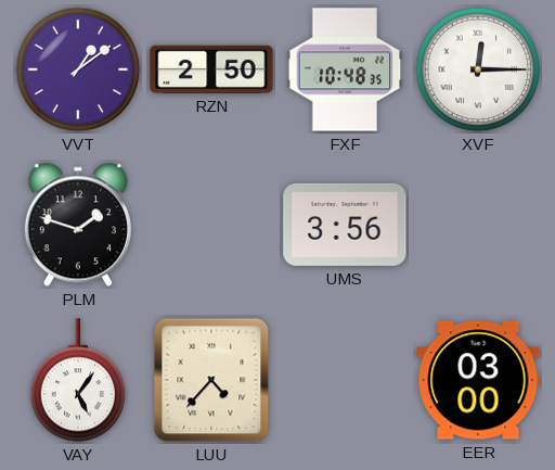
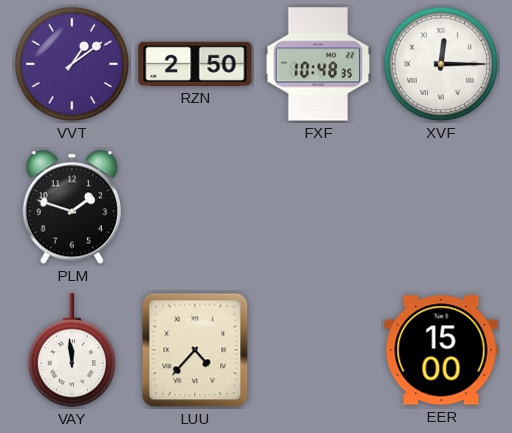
UMS: 3:56 -> none (345, 225)
VAY: 5:06 -> 11:59 (71, 350)
EER: 03:00 -> 15:00 (441, 350)
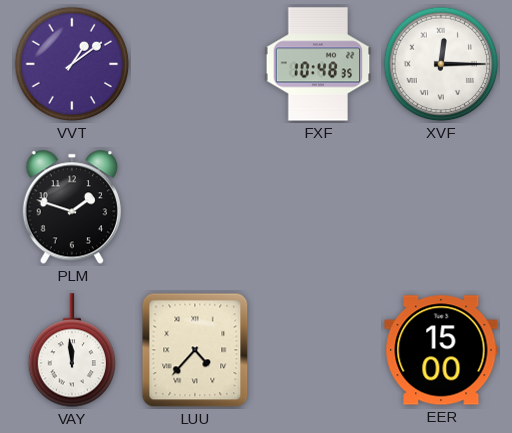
RZN: 2:50 -> none (195, 64)
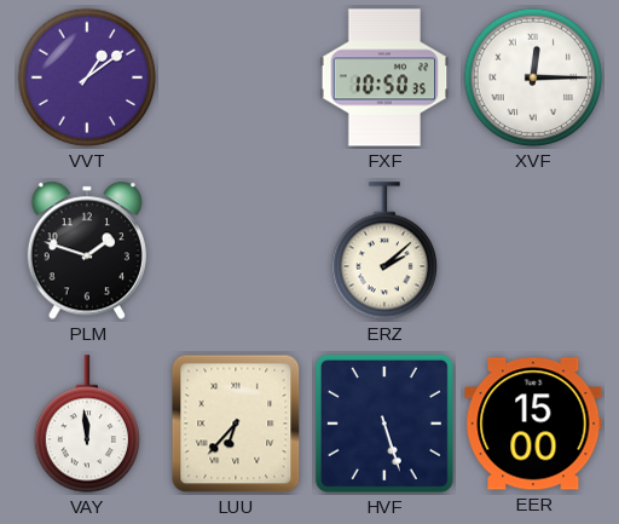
FXF: 10:48 -> 10:50 (384, 77)
ERZ: none -> 2:08 (383, 251)
LUU: 4:37 -> 6:37 (236, 424)
HVF: none -> 5:27 (384, 424)
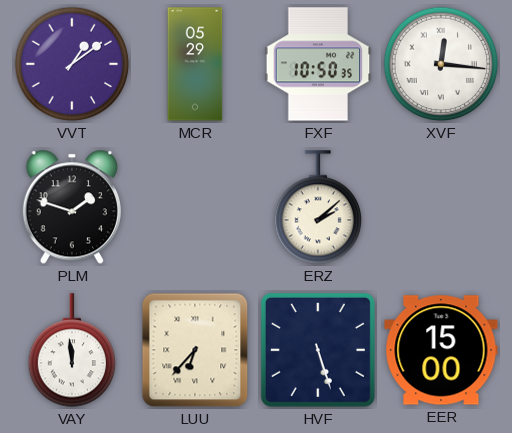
MCR: none -> 05:29 (195, 64)
XVF: 12:15 -> 12:16 (441, 64)
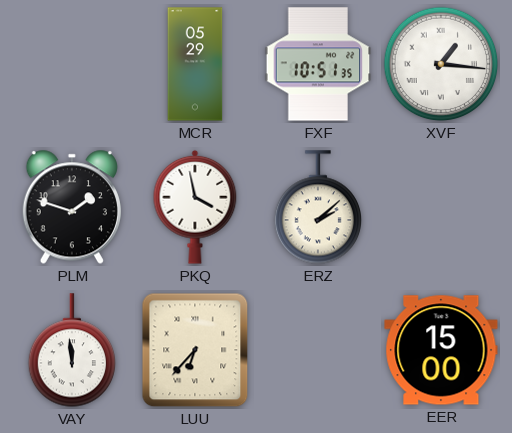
VVT: 1:09 -> none (72, 64)
FXF: 10:50 -> 10:51 (318, 64)
XVF: 12:16 -> 1:16 (441, 64)
PKQ: none -> 3:58 (195, 207)
HVF: 5:27 -> none (318, 350)
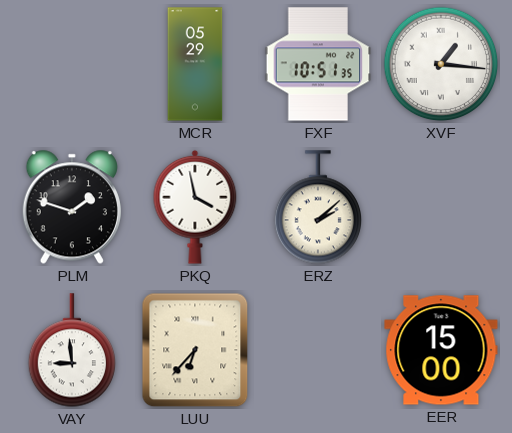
VAY: 11:59 -> 8:59 (71, 350)
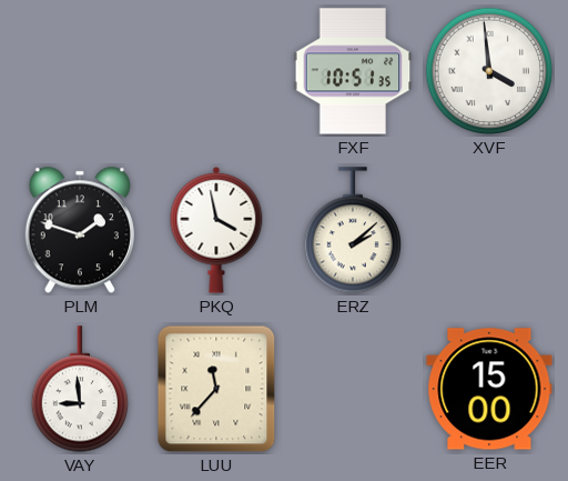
MCR: 05:29 -> none (195, 64)
XVF: 1:16 -> 3:59 (489, 71)
LUU: 6:37 -> 11:37 (216, 389)
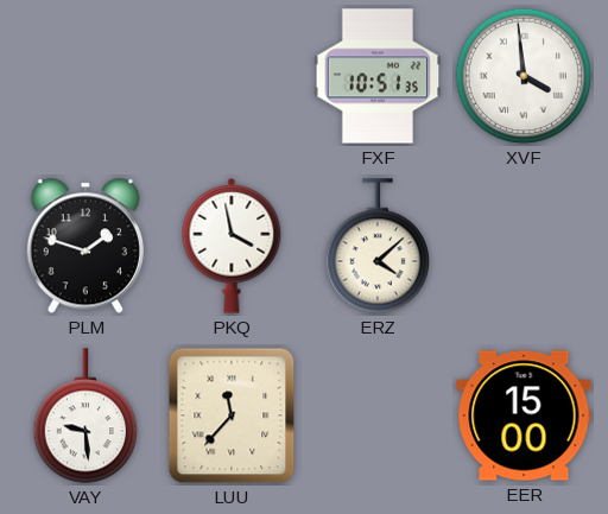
ERZ: 2:08 -> 4:08 (376, 246)
VAY: 8:59 -> 9:29 (84, 415)
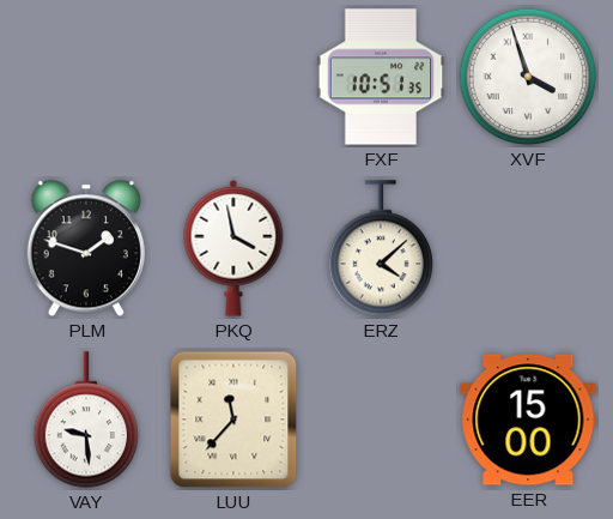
XVF: 3:59 -> 3:57 (528, 77)
